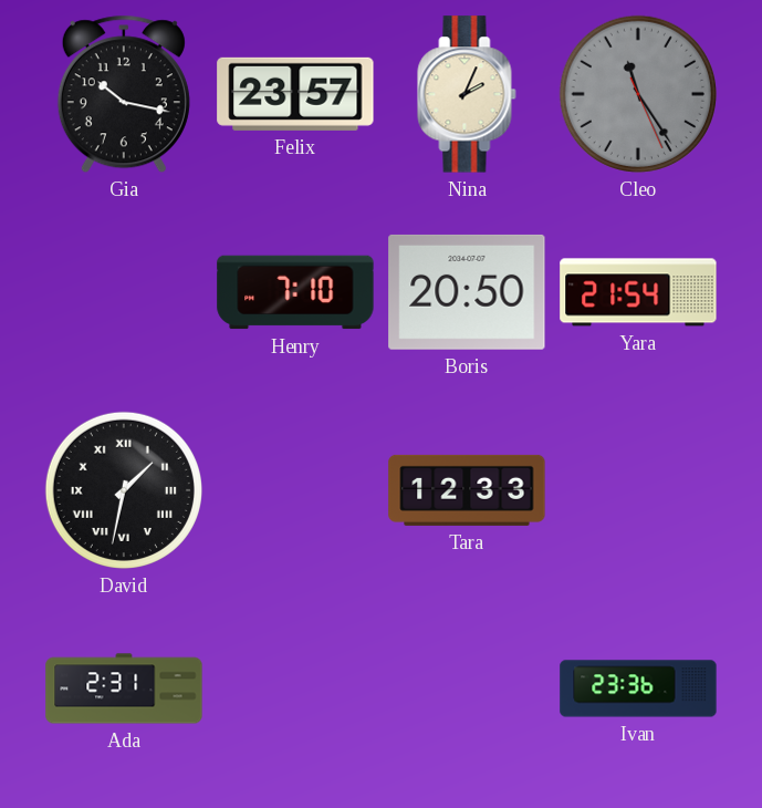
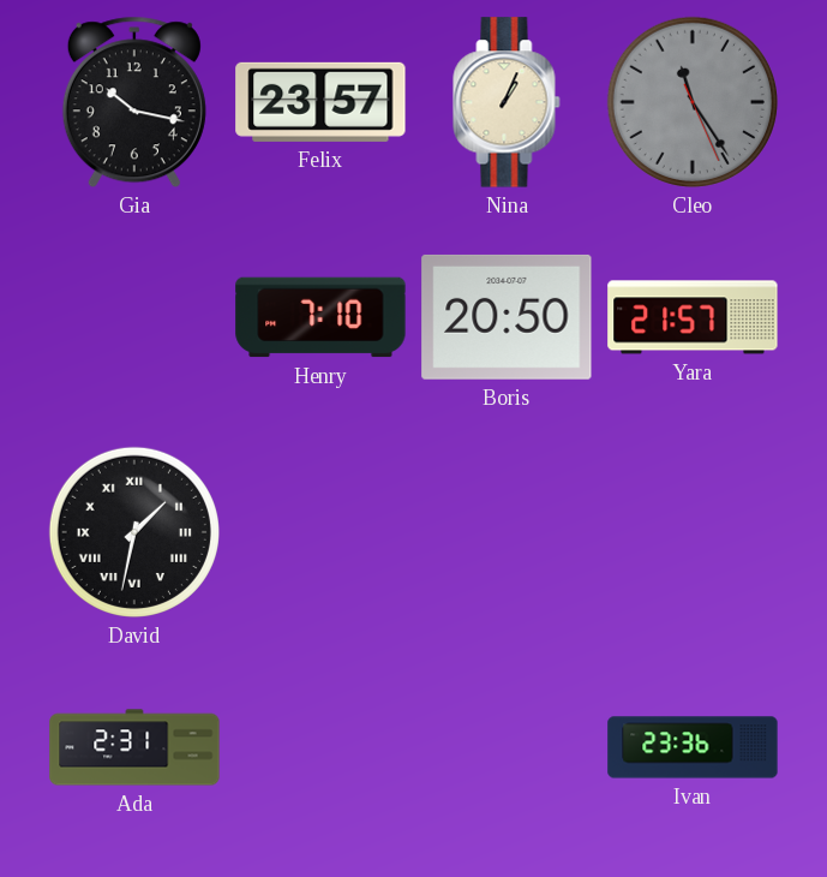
Nina: 2:04 -> 1:04 (507, 102)
Yara: 21:54 -> 21:57 (693, 317)
Tara: 12:33 -> none (467, 490)
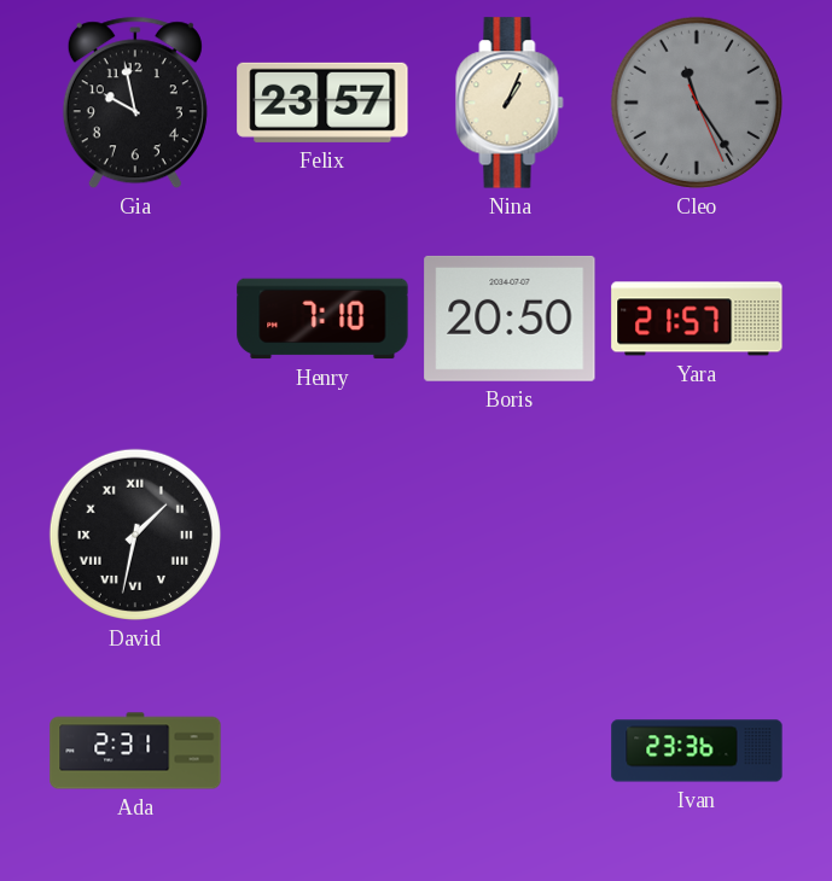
Gia: 10:17 -> 9:58 (135, 103)
